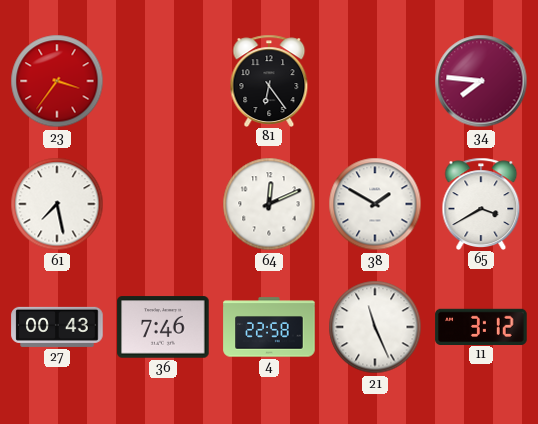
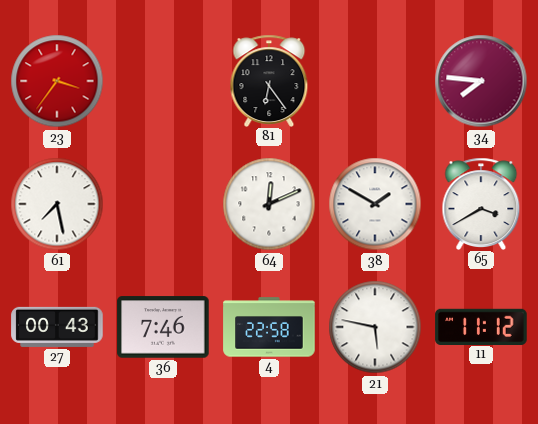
21: 11:26 -> 5:47 (375, 327)
11: 3:12 -> 11:12 (481, 326)
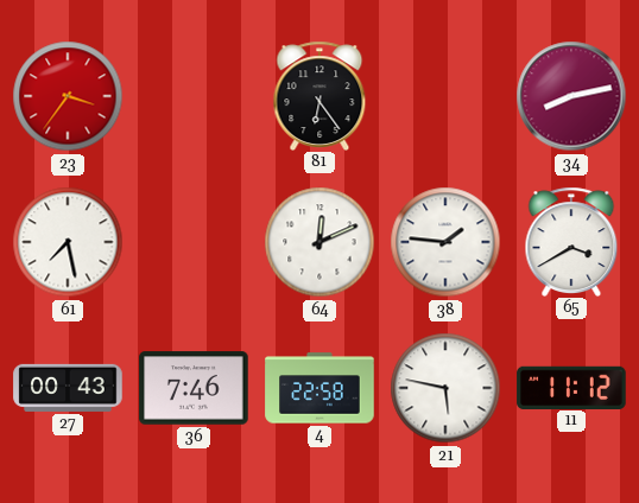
34: 7:46 -> 8:13 (571, 96)
38: 1:50 -> 1:46 (445, 242)
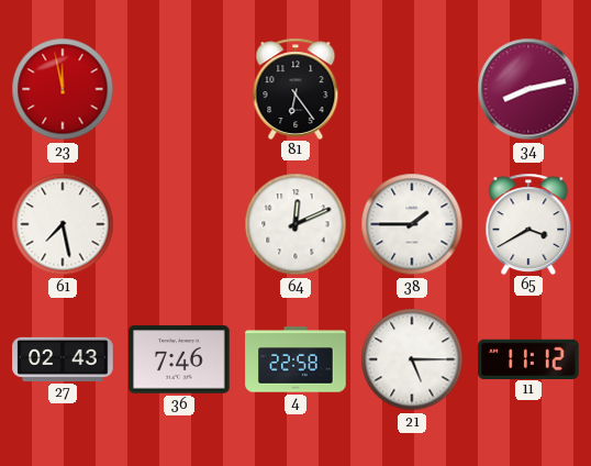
23: 3:36 -> 11:58 (63, 89)
38: 1:46 -> 1:45 (412, 224)
27: 00:43 -> 02:43 (63, 359)
21: 5:47 -> 5:15 (412, 359)
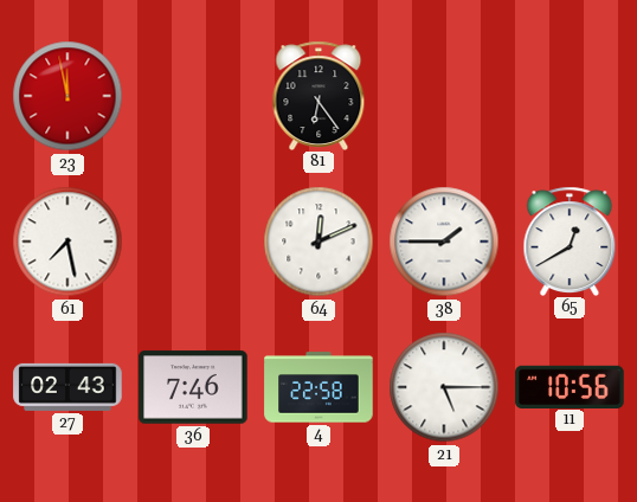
34: 8:13 -> none (528, 89)
65: 3:40 -> 12:40 (570, 240)
11: 11:12 -> 10:56 (570, 386)
